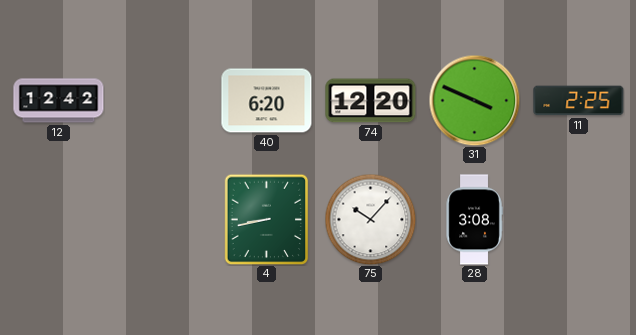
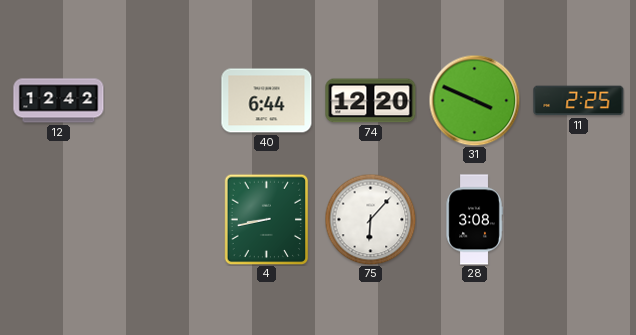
40: 6:20 -> 6:44 (267, 101)
75: 10:07 -> 6:07 (370, 219)
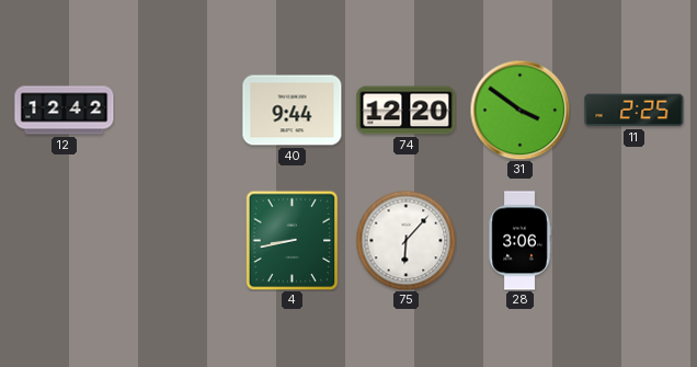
40: 6:44 -> 9:44 (293, 111)
31: 3:49 -> 3:51 (519, 110)
28: 3:08 -> 3:06 (519, 241)
